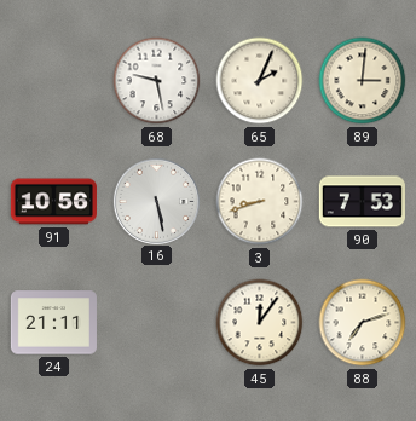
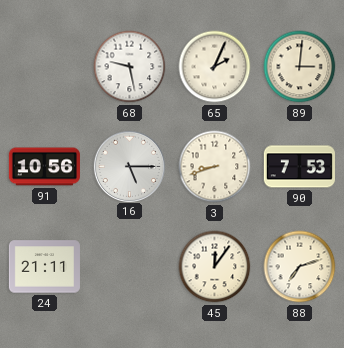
16: 5:28 -> 5:15 (129, 166)
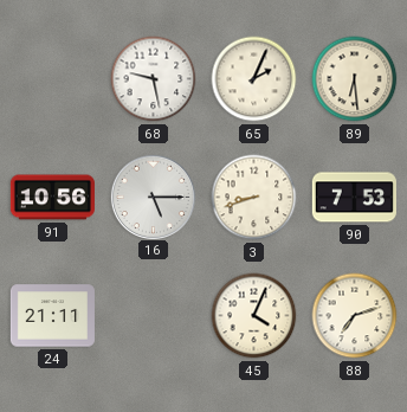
89: 3:01 -> 6:29 (355, 79)
45: 12:06 -> 4:04 (254, 316)
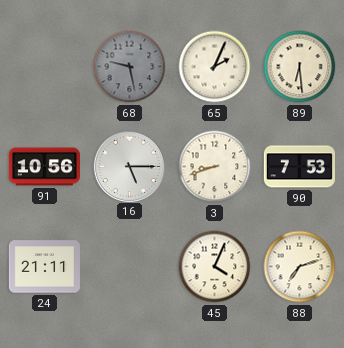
68 dial: white -> grey (130, 67)
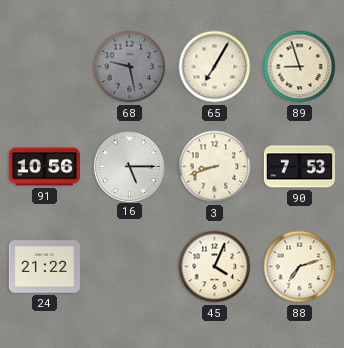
65: 2:04 -> 7:05 (215, 67)
89: 6:29 -> 8:57 (300, 67)
24: 21:11 -> 21:22 (44, 267)
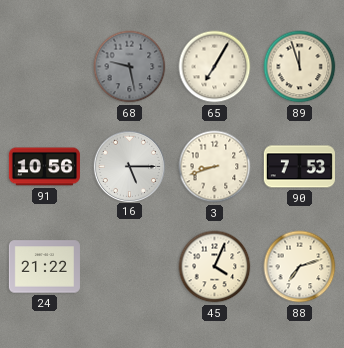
89: 8:57 -> 11:57 (300, 67)
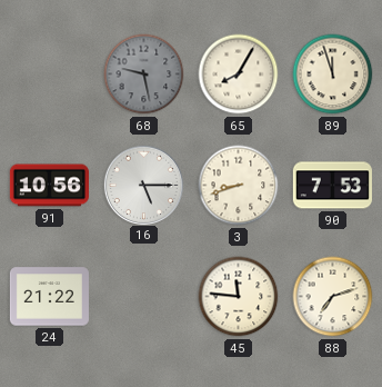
65: 7:05 -> 8:05 (239, 75)
45: 4:04 -> 11:46 (239, 297)
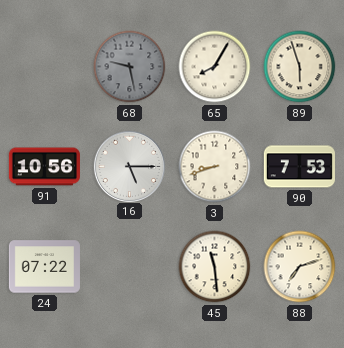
89: 11:57 -> 5:57 (300, 67)
24: 21:22 -> 07:22 (44, 267)
45: 11:46 -> 11:29 (215, 267)
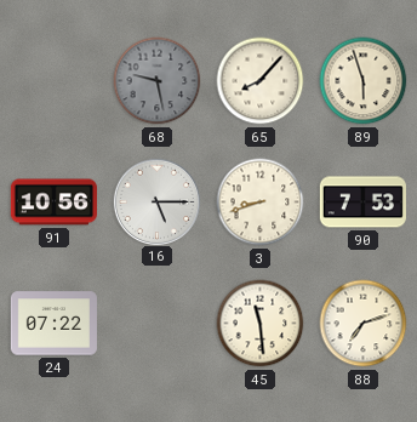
65: 8:05 -> 8:07 (261, 81)
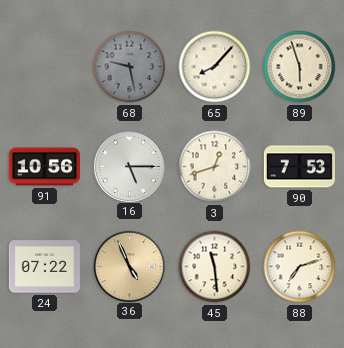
3: 8:42 -> 12:42 (215, 167)
36: none -> 4:56 (129, 266)
